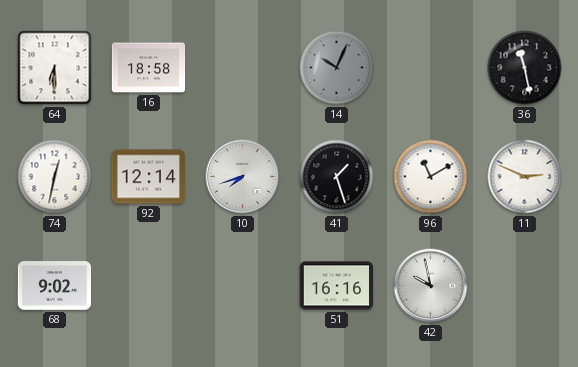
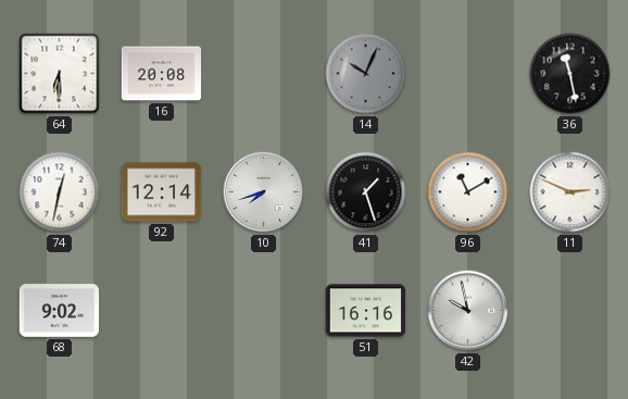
16: 18:58 -> 20:08 (162, 74)
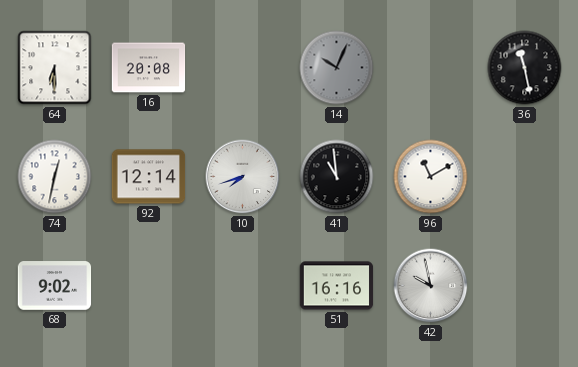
41: 1:27 -> 10:59 (337, 177)
11: 2:49 -> none (570, 192)
